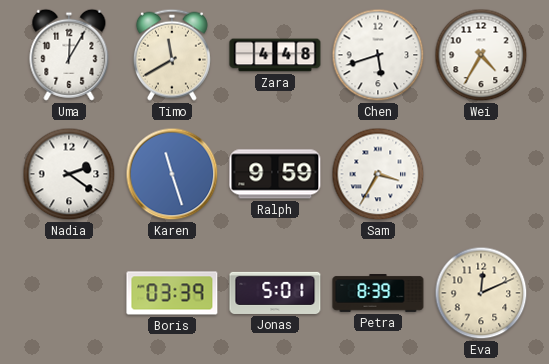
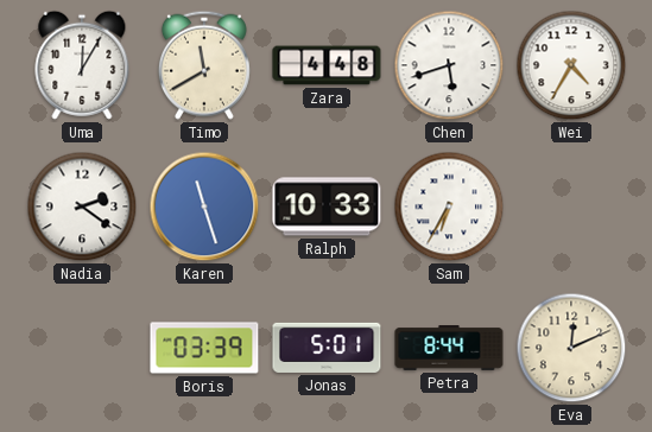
Ralph: 9:59 -> 10:33 (327, 207)
Sam: 3:35 -> 6:35 (449, 207)
Petra: 8:39 -> 8:44 (449, 349)
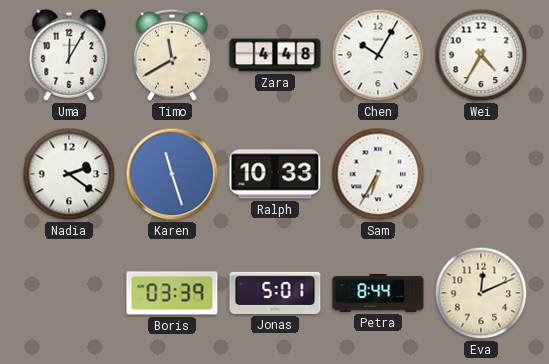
Chen: 5:42 -> 10:05 (378, 55)
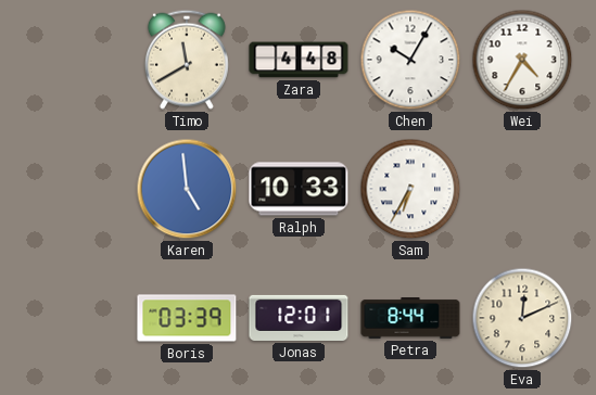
Uma: 12:05 -> none (69, 55)
Nadia: 2:21 -> none (69, 174)
Karen: 11:27 -> 4:59 (187, 189)
Jonas: 5:01 -> 12:01 (299, 318)
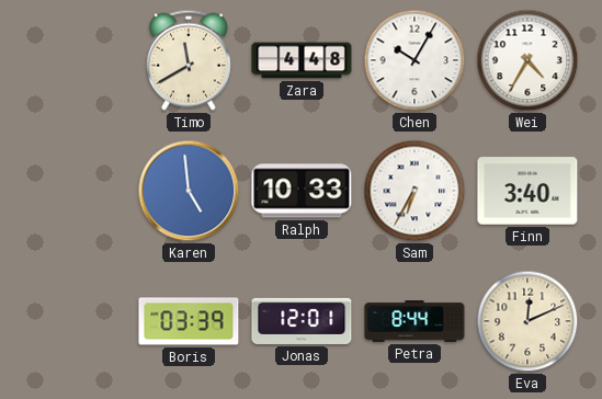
Finn: none -> 3:40 (527, 191)
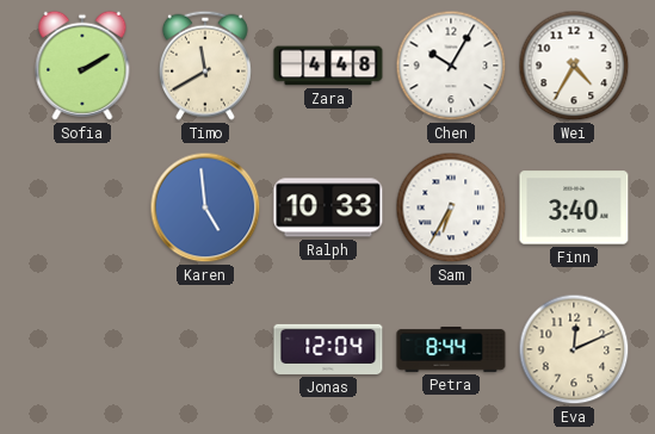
Sofia: none -> 2:10 (82, 66)
Boris: 03:39 -> none (189, 321)
Jonas: 12:01 -> 12:04 (328, 349)
